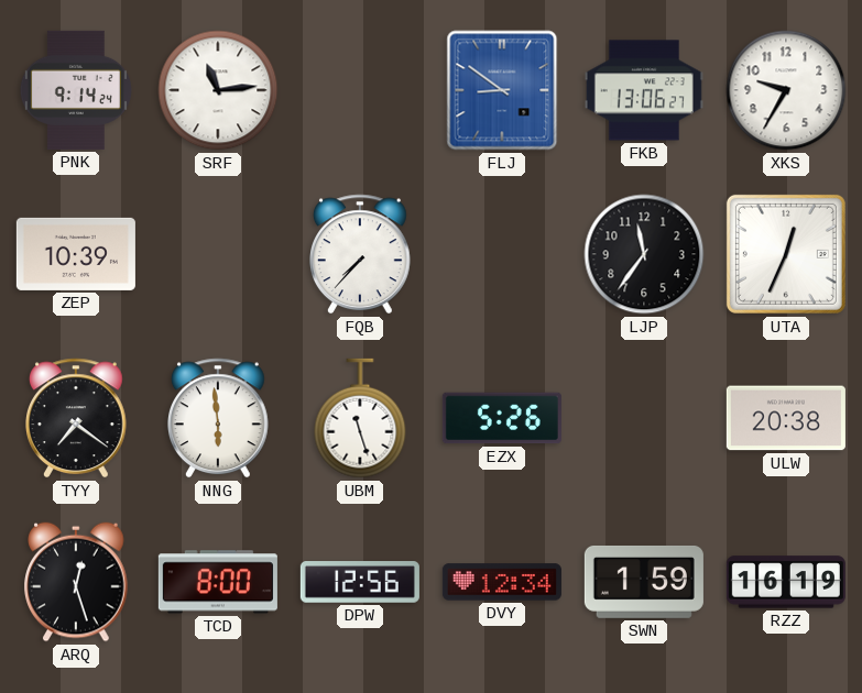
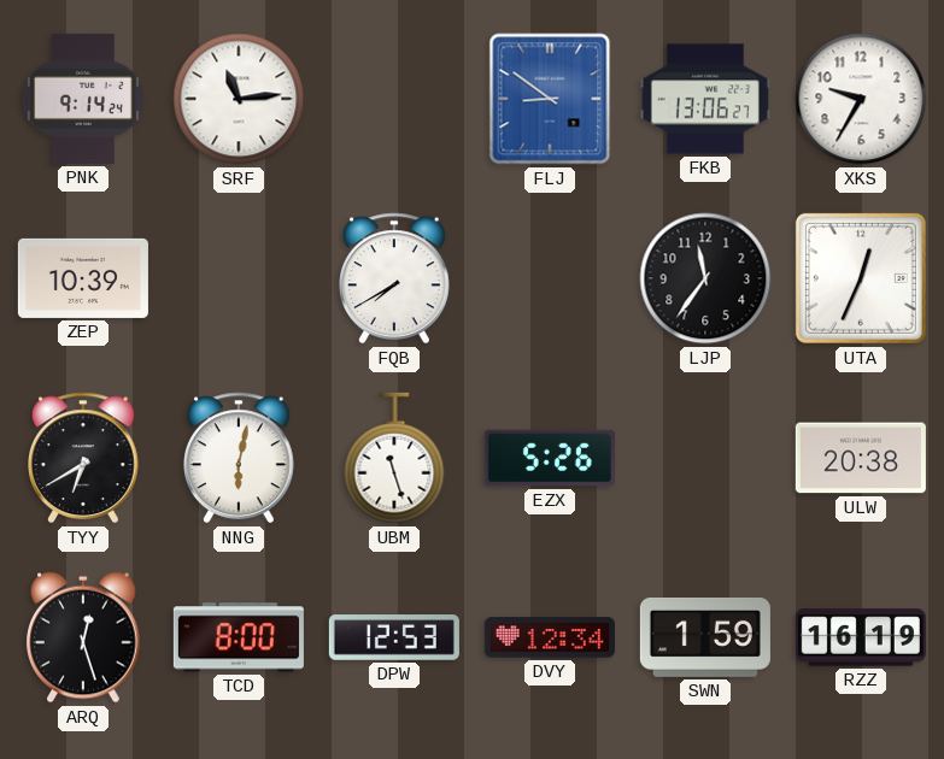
FQB: 7:37 -> 7:40 (395, 278)
TYY: 7:21 -> 6:40 (84, 458)
NNG: 5:59 -> 6:02 (240, 458)
DPW: 12:56 -> 12:53 (394, 637)
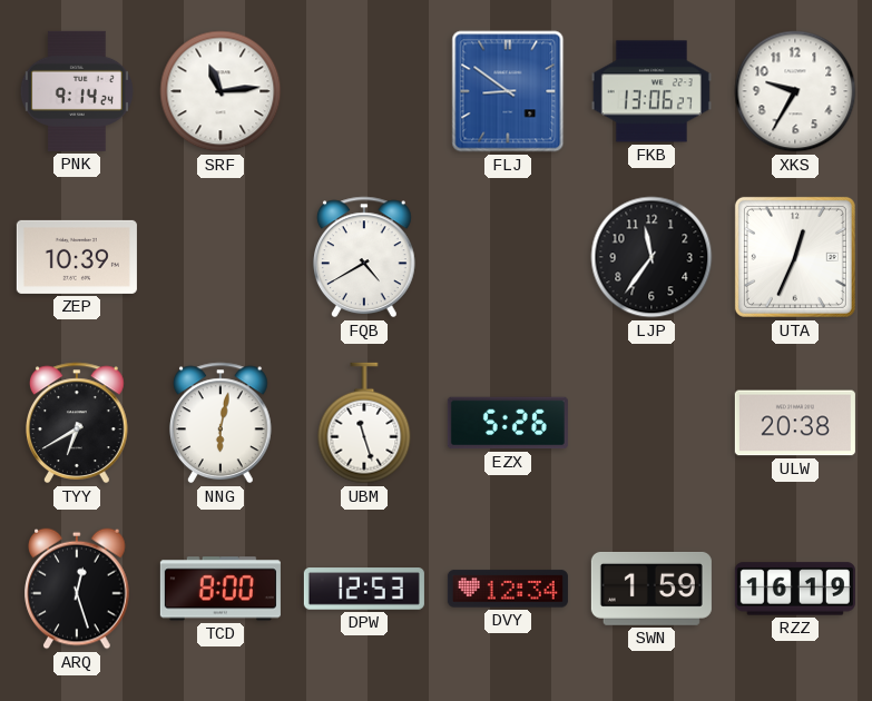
FQB: 7:40 -> 4:40 (365, 257)
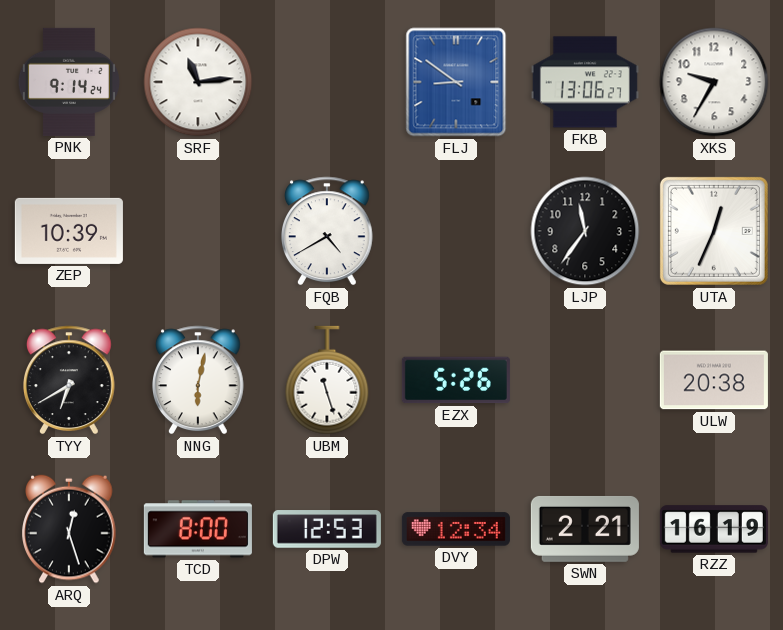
SWN: 1:59 -> 2:21 (585, 529)
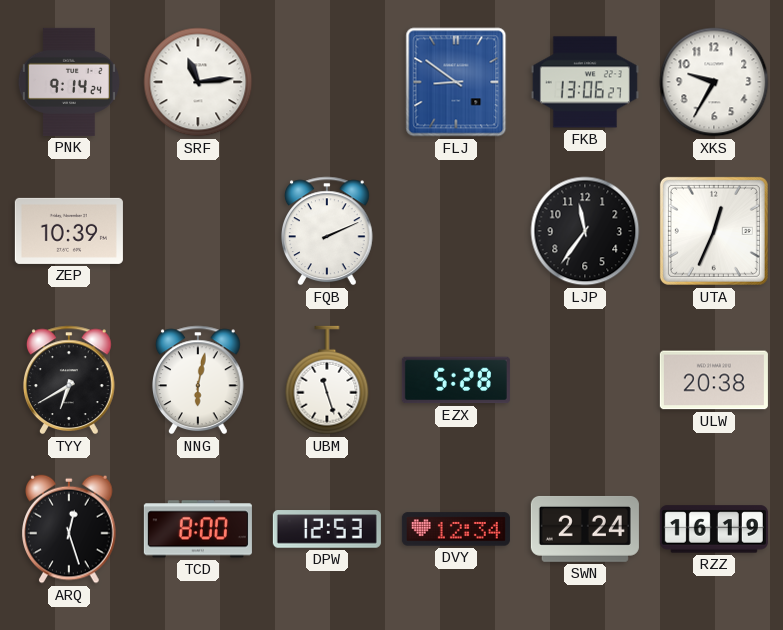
FQB: 4:40 -> 2:11 (328, 231)
EZX: 5:26 -> 5:28 (456, 380)
SWN: 2:21 -> 2:24 (585, 529)
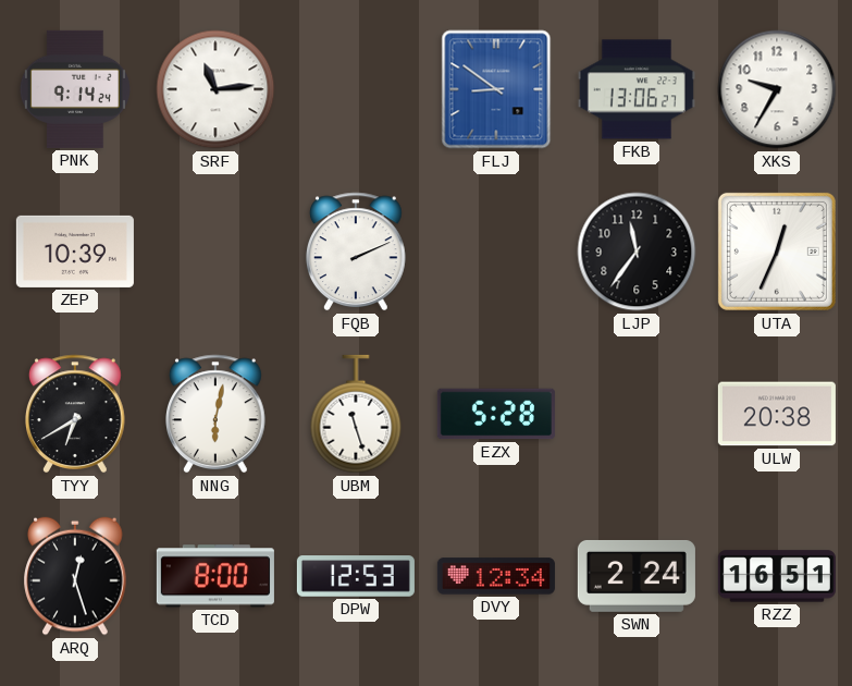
RZZ: 16:19 -> 16:51 (777, 576)
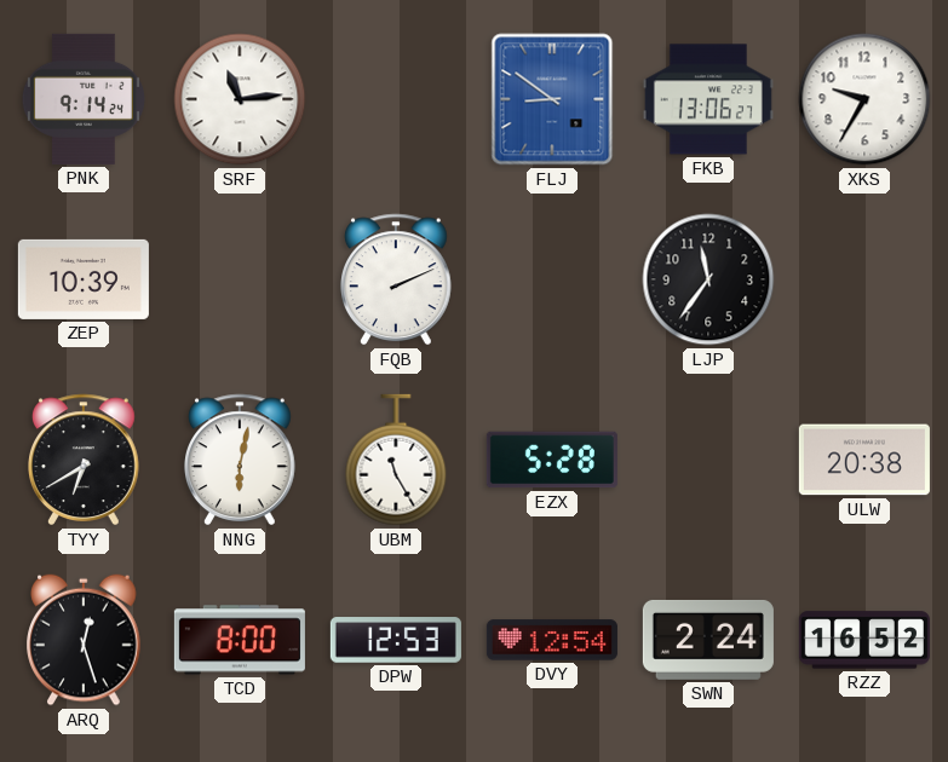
UTA: 12:34 -> none (777, 252)
UBM: 11:27 -> 11:25 (396, 460)
DVY: 12:34 -> 12:54 (552, 640)
RZZ: 16:51 -> 16:52 (864, 640)
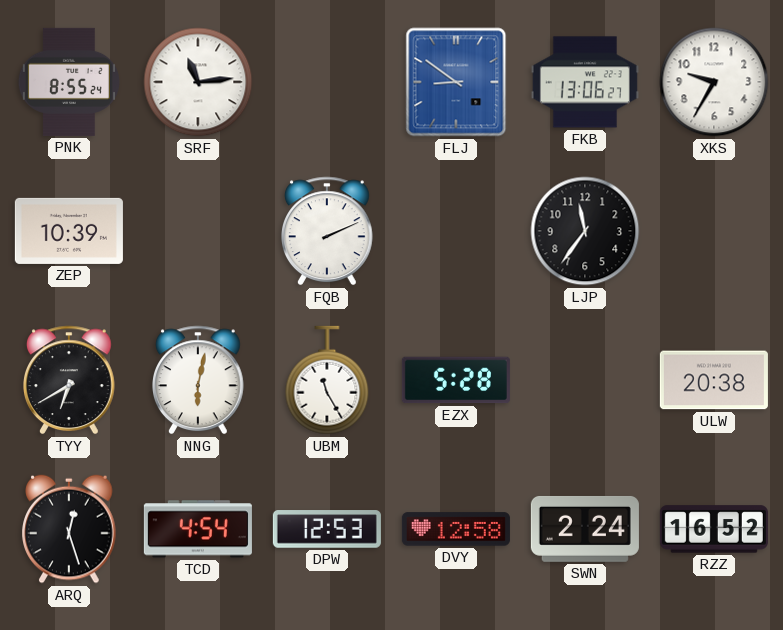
PNK: 9:14 -> 8:55 (69, 82)
TCD: 8:00 -> 4:54 (198, 529)
DVY: 12:54 -> 12:58 (456, 529)
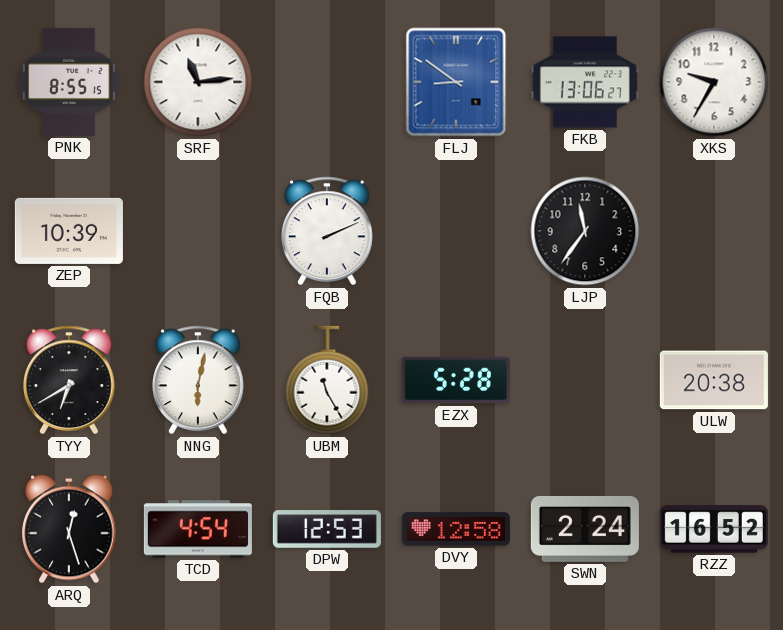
PNK: 8:55:24 -> 8:55:15 (69, 82)
